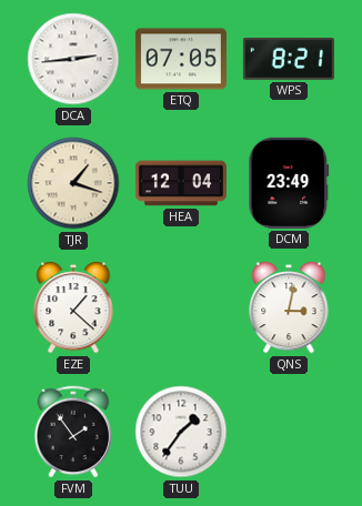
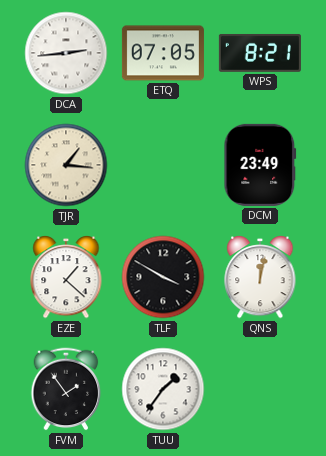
TJR: 1:18 -> 1:16 (66, 165)
HEA: 12:04 -> none (181, 183)
TLF: none -> 3:50 (163, 277)
QNS: 3:02 -> 12:02 (260, 278)
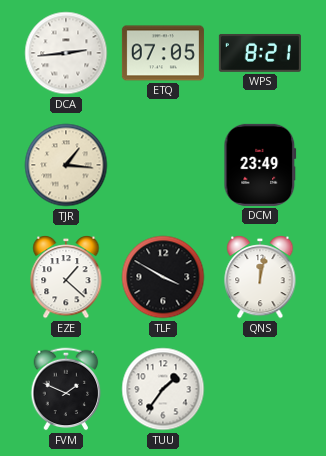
FVM: 1:54 -> 1:49 (66, 389)
